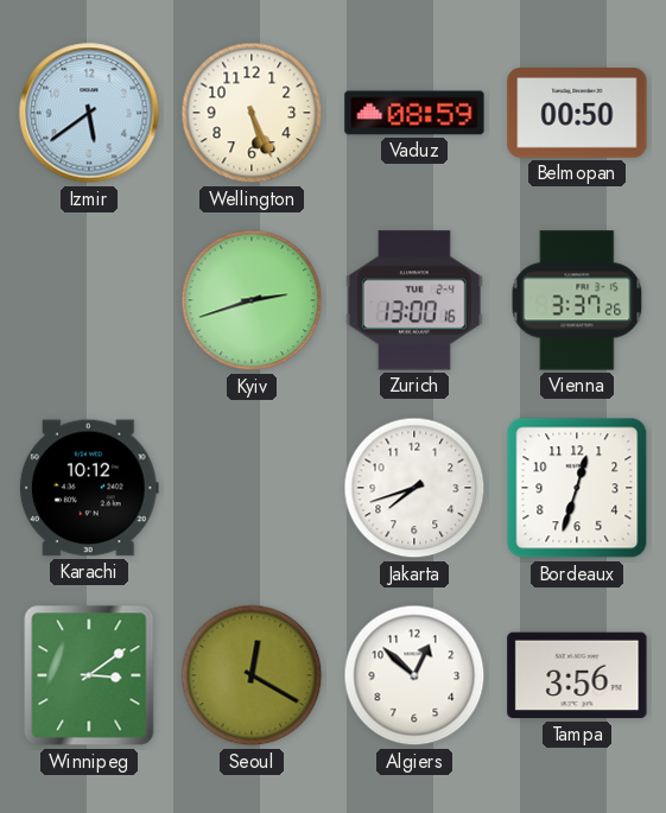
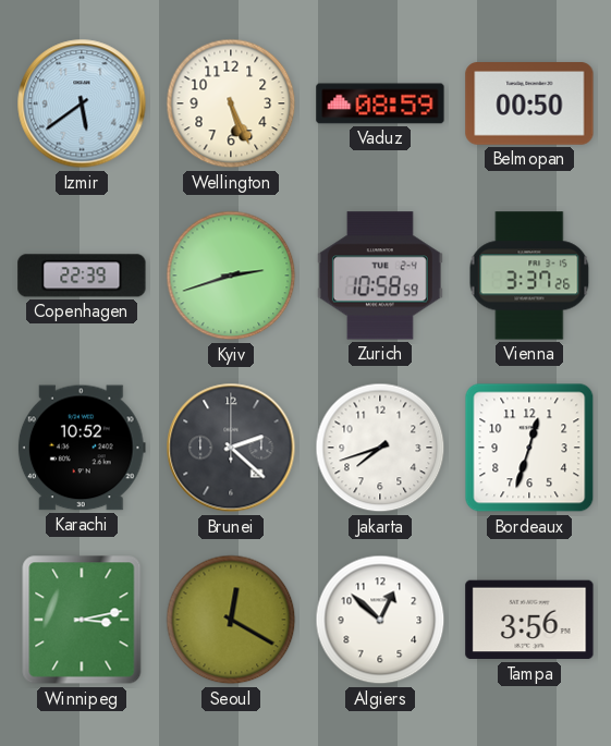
Copenhagen: none -> 22:39 (82, 276)
Zurich: 13:00 -> 10:58 (380, 276)
Karachi: 10:12 -> 10:52 (82, 448)
Brunei: none -> 2:22 (231, 448)
Winnipeg: 3:09 -> 3:13 (82, 620)
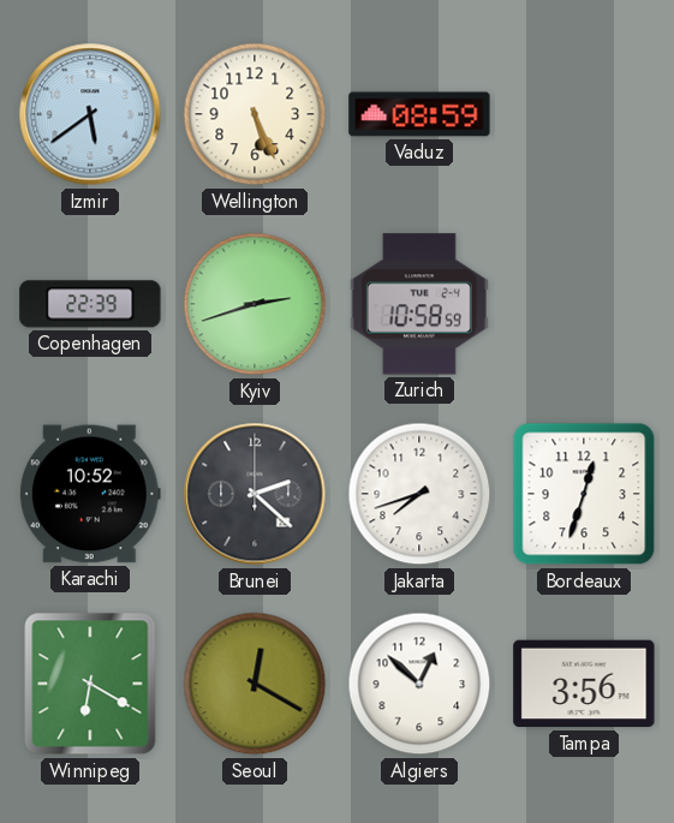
Belmopan: 00:50 -> none (529, 103)
Vienna: 3:37 -> none (529, 276)
Winnipeg: 3:13 -> 6:20 (90, 684)
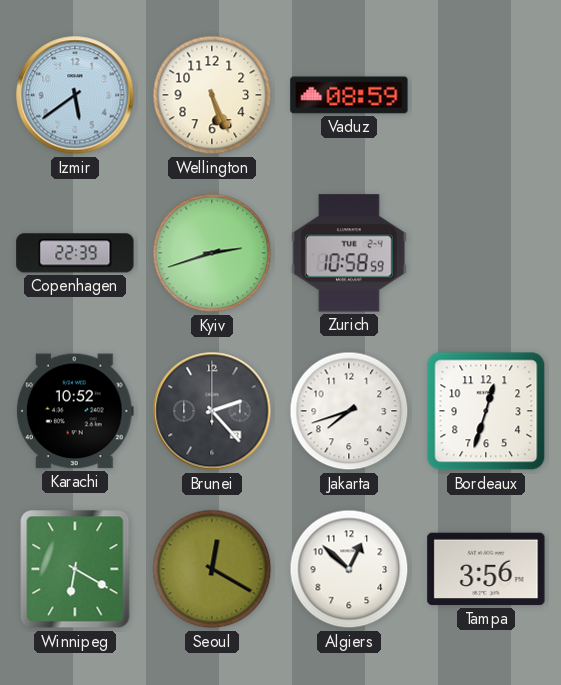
Brunei: 2:22 -> 2:23 (212, 411)
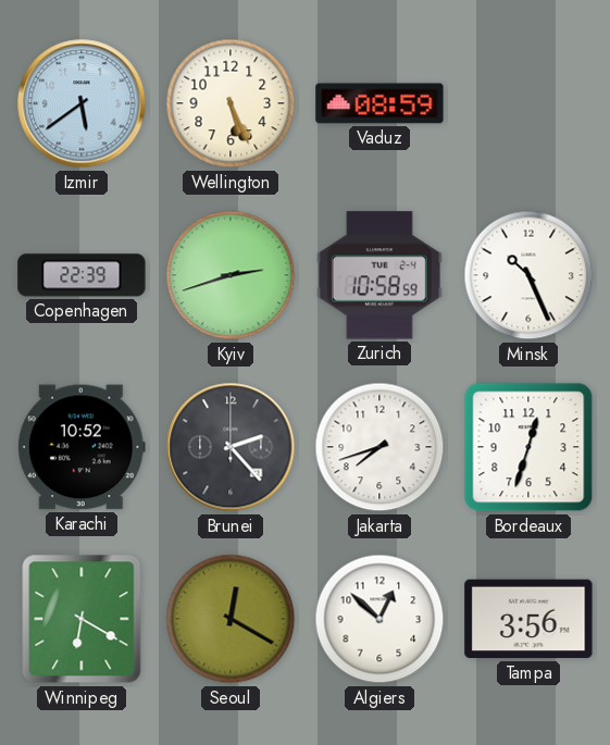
Minsk: none -> 10:26 (528, 275)
